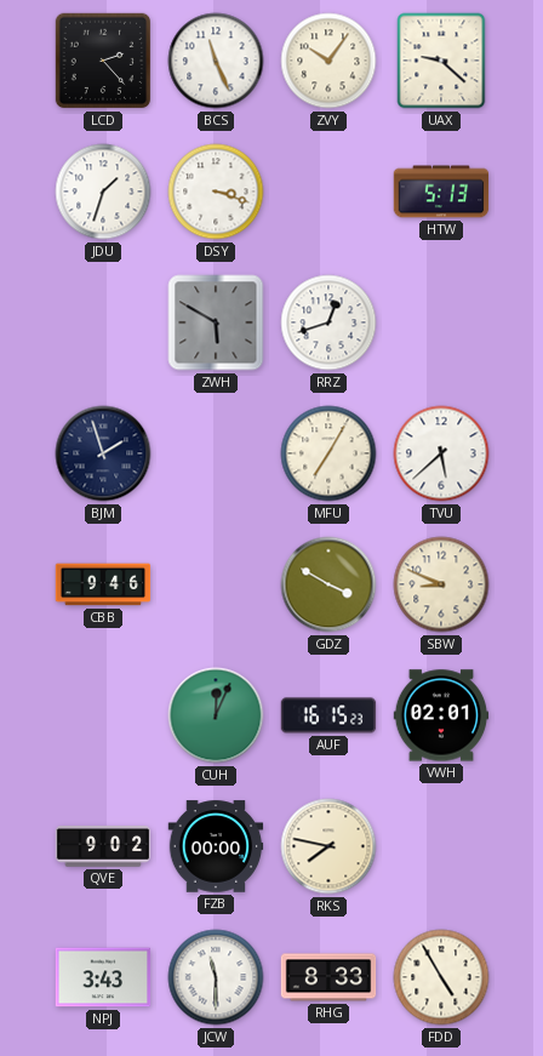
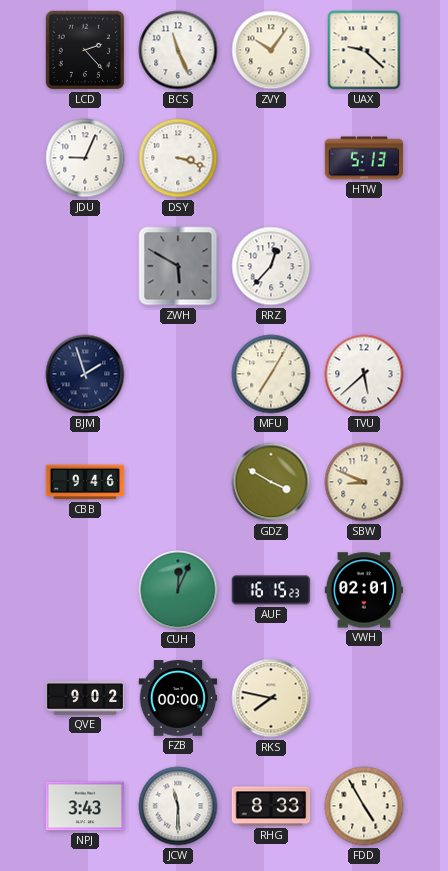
JDU: 1:33 -> 9:04 (85, 158)
RRZ: 12:42 -> 12:37 (271, 266)
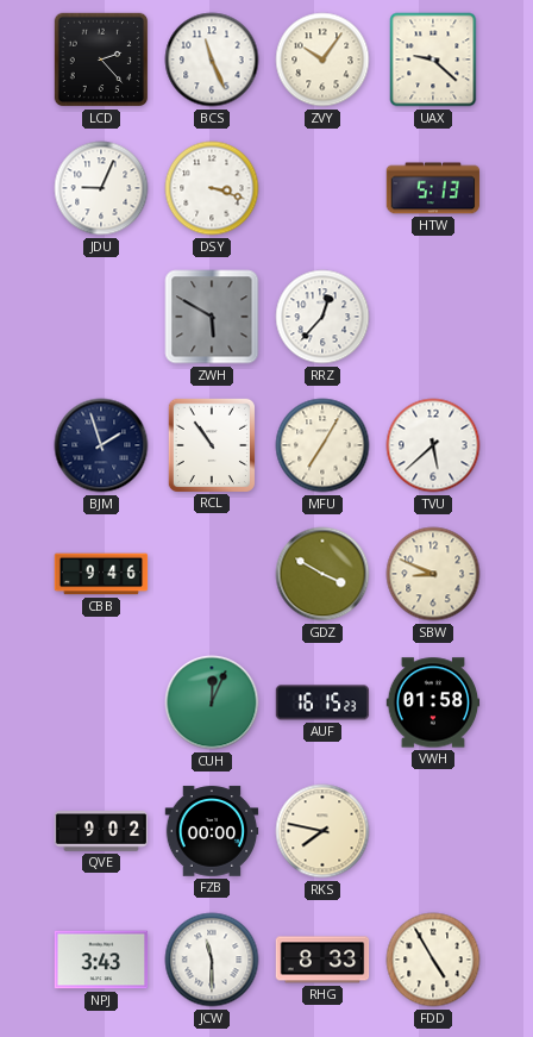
RCL: none -> 10:54 (212, 444)
VWH: 02:01 -> 01:58 (433, 702)
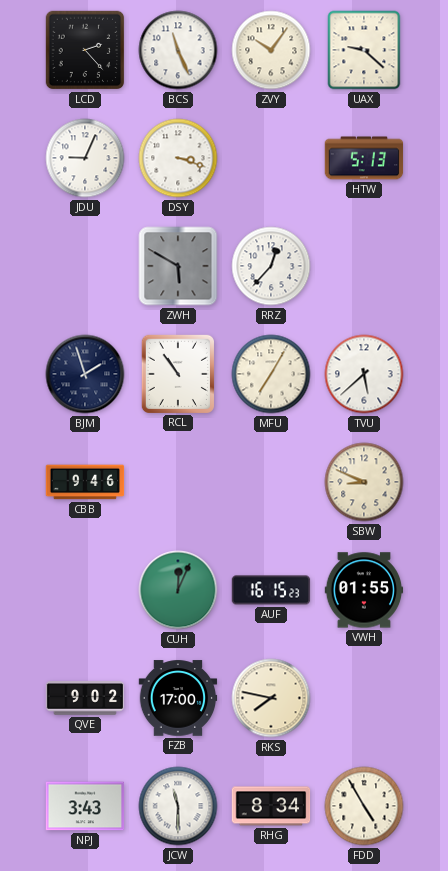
GDZ: 3:50 -> none (322, 574)
VWH: 01:58 -> 01:55 (364, 590)
FZB: 00:00 -> 17:00 (178, 698)
RHG: 8:33 -> 8:34 (271, 806)
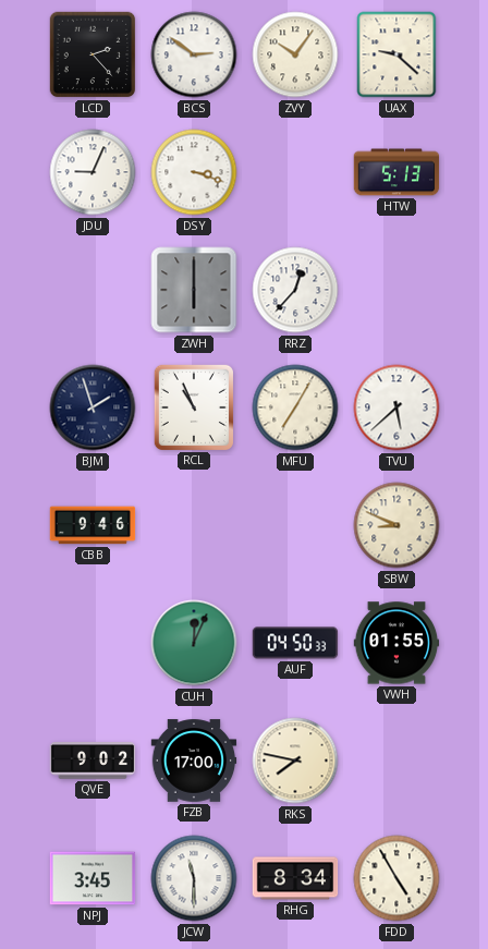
BCS: 11:26 -> 2:51 (194, 54)
ZWH: 5:50 -> 6:00 (194, 290)
RCL: 10:54 -> 10:56 (194, 406)
AUF: 16:15 -> 04:50 (295, 643)
NPJ: 3:43 -> 3:45 (93, 878)
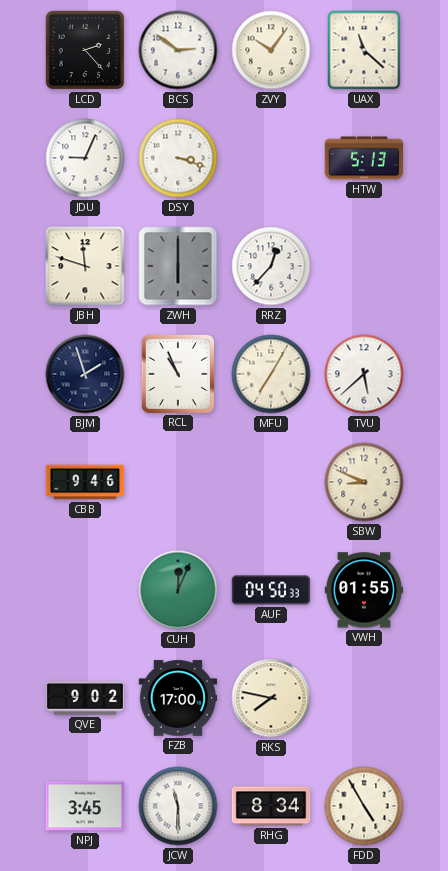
UAX: 9:22 -> 11:22 (364, 50)
JBH: none -> 11:48 (85, 266)
